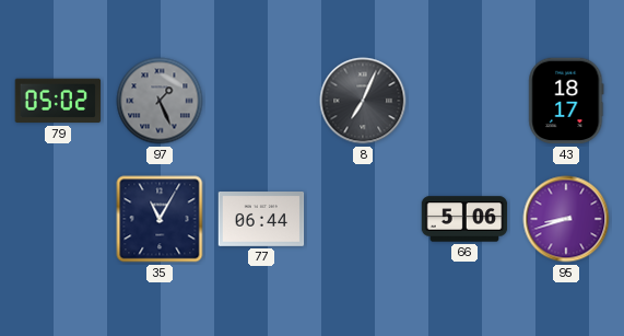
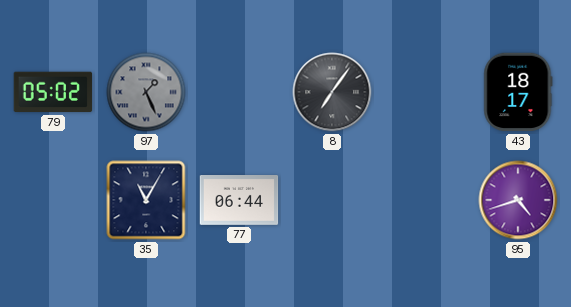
8: 7:04 -> 7:06 (332, 92)
66: 5:06 -> none (464, 219)
95: 8:42 -> 4:42 (518, 200)
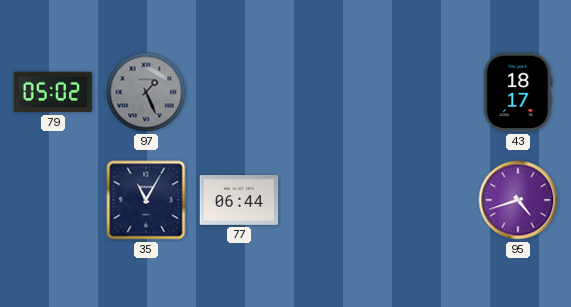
8: 7:06 -> none (332, 92)
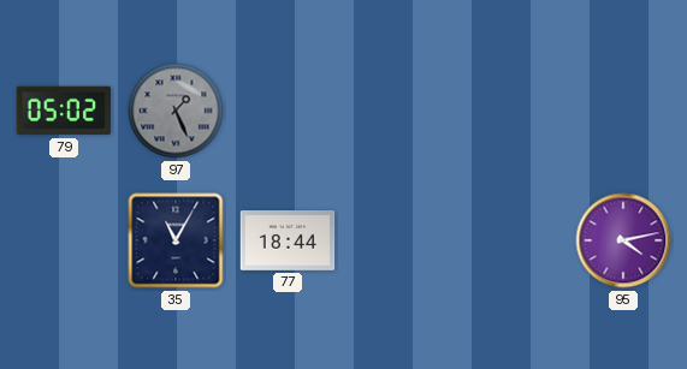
43: 18:17 -> none (518, 92)
77: 06:44 -> 18:44 (288, 242)
95: 4:42 -> 4:13 (623, 240)
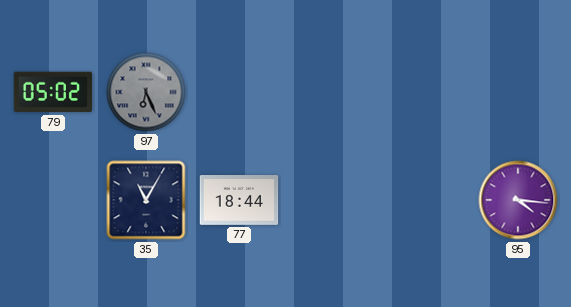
97: 1:26 -> 6:26 (146, 92)
95: 4:13 -> 4:16 (518, 200)
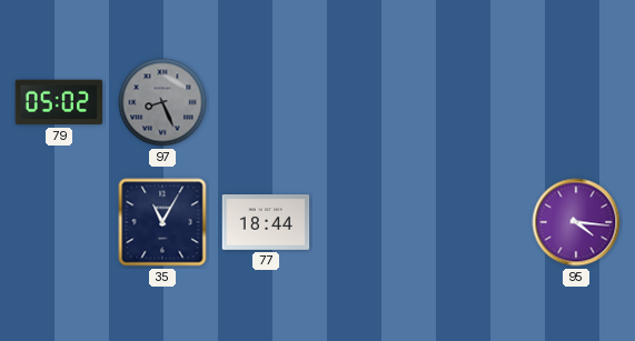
97: 6:26 -> 8:26 (162, 102)
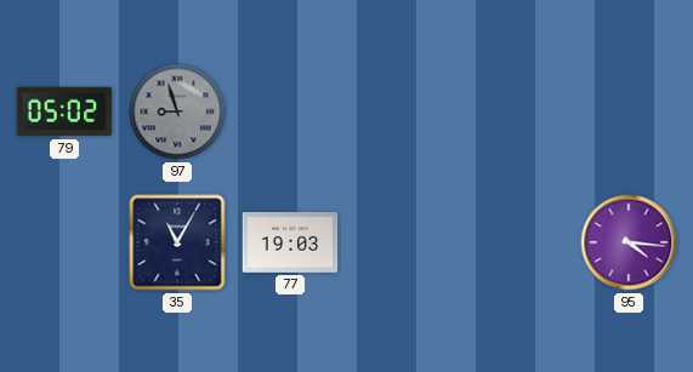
97: 8:26 -> 8:57 (177, 111)
77: 18:44 -> 19:03 (290, 244)
